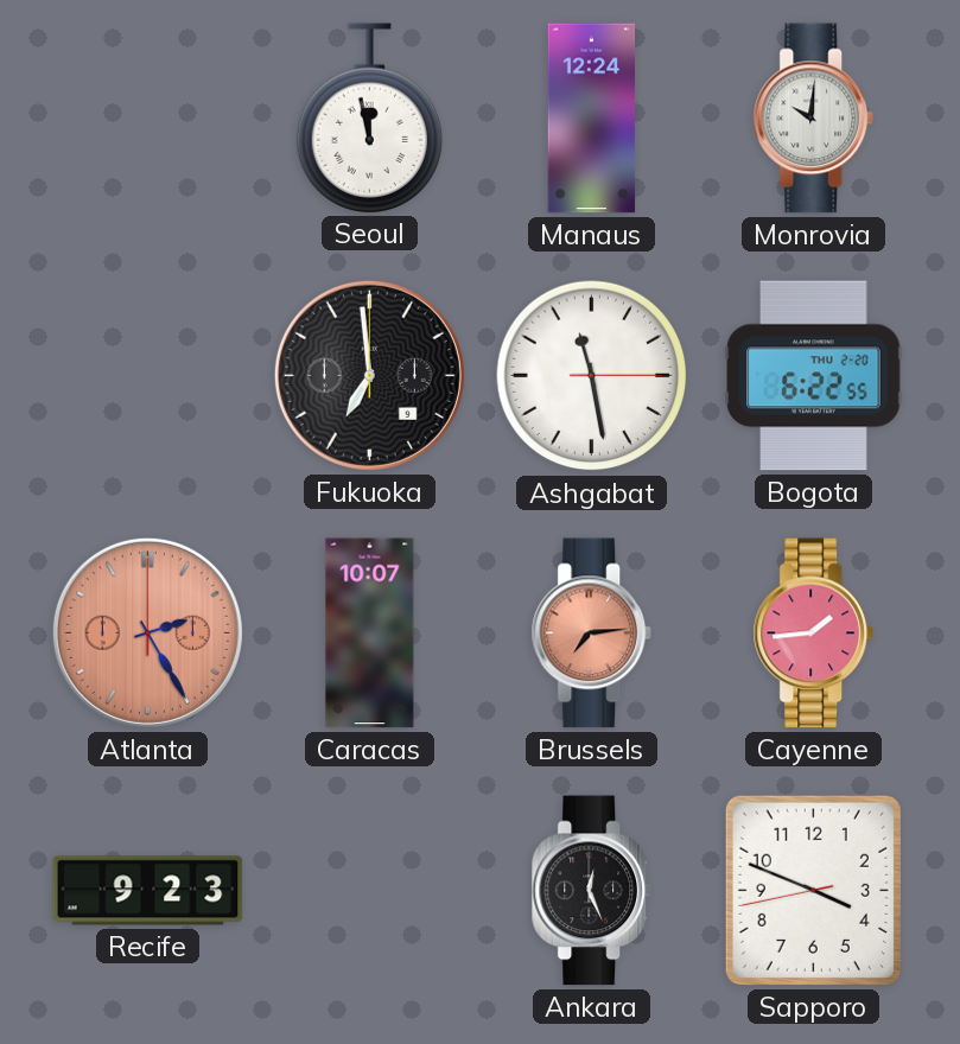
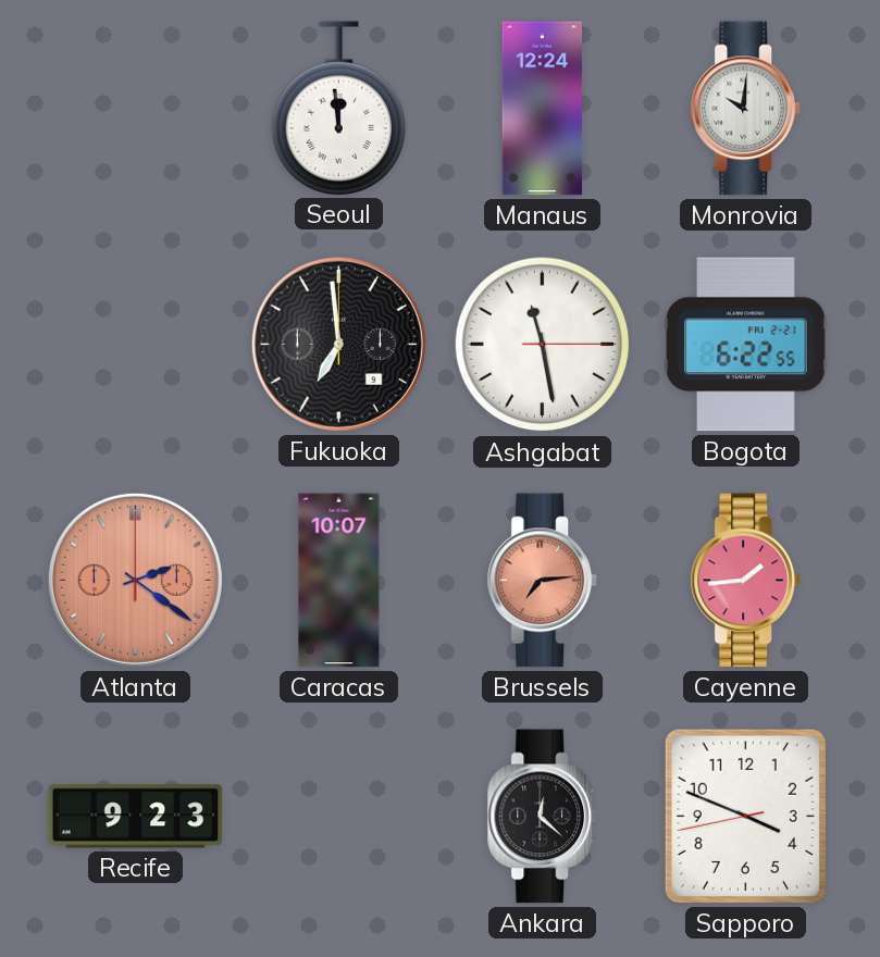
Seoul: 11:58 -> 11:59 (338, 108)
Bogota date: THU 2-20 -> FRI 2-21 (746, 345)
Atlanta: 2:25 -> 2:21 (135, 580)
Ankara: 12:26 -> 12:22 (542, 817)
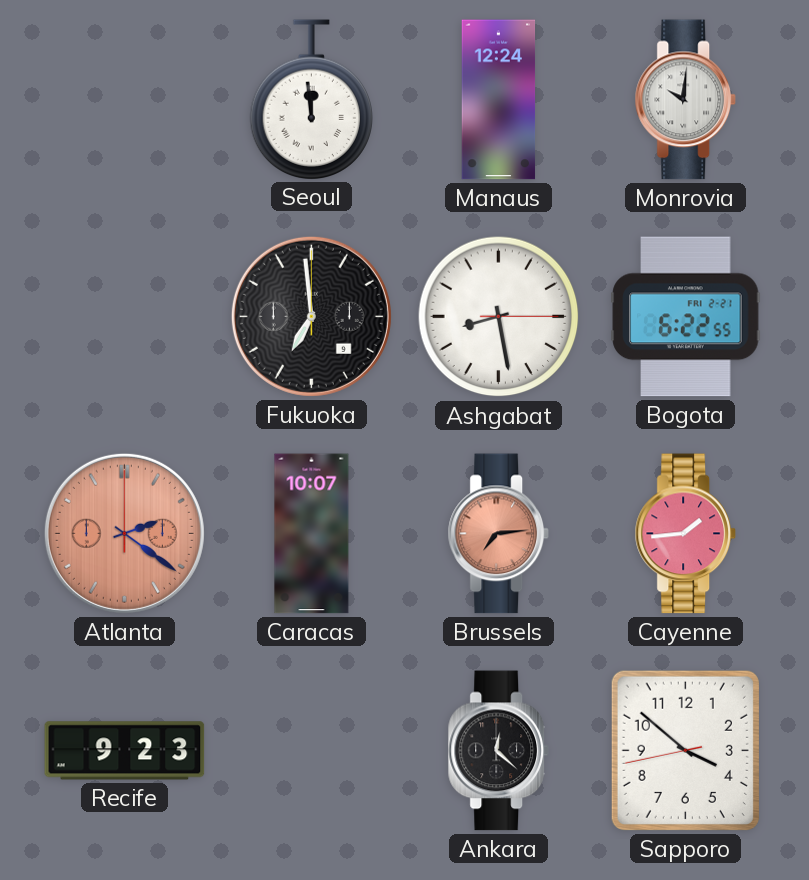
Ashgabat: 11:28 -> 8:28 (499, 317)
Sapporo: 3:48 -> 3:51 (685, 750)
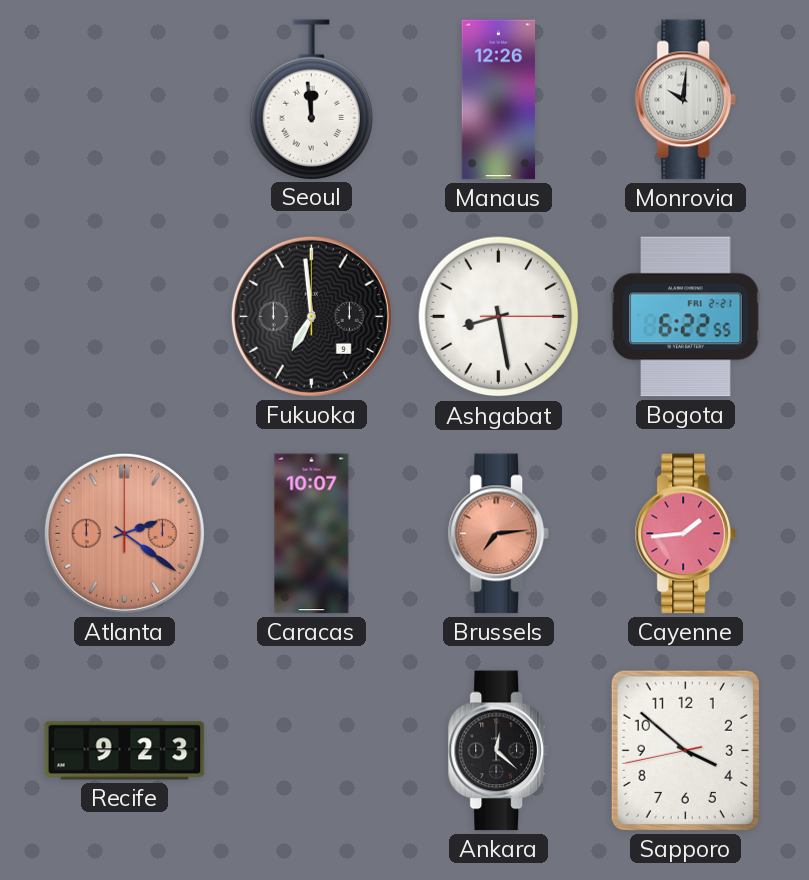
Manaus: 12:24 -> 12:26 (499, 100)
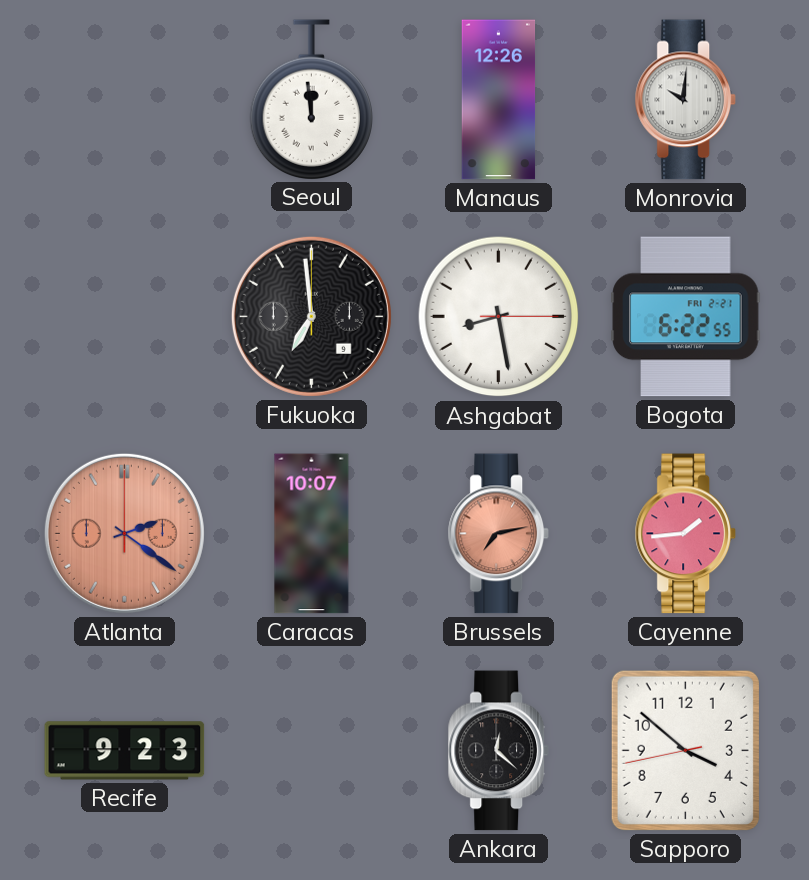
Brussels: 7:14 -> 7:13 (498, 534)
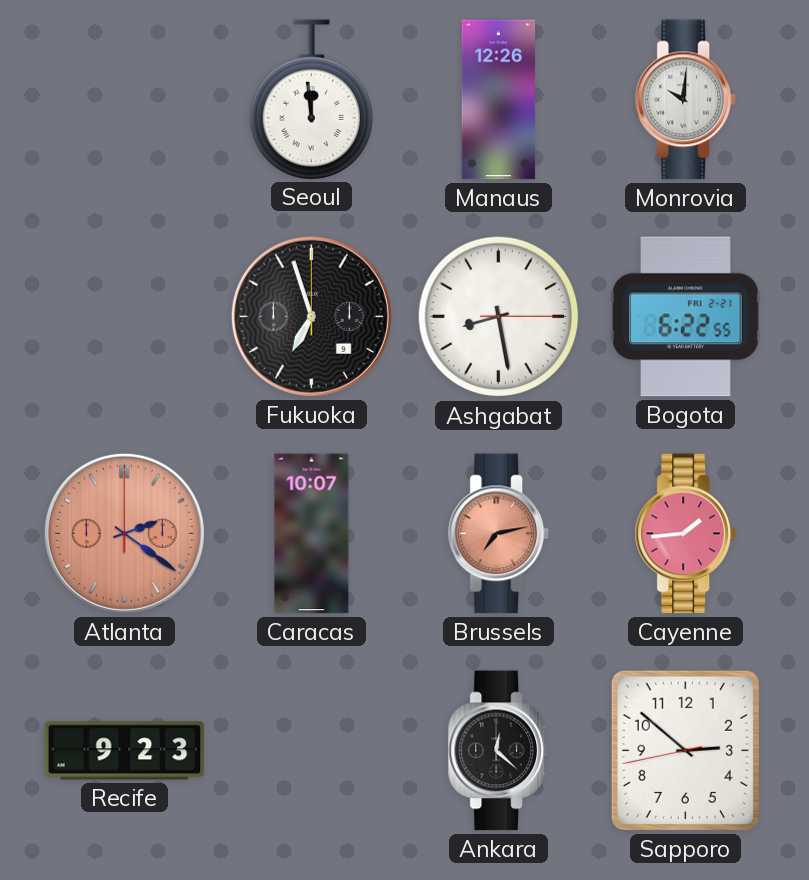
Fukuoka: 6:59 -> 6:57 (311, 316)
Sapporo: 3:51 -> 2:51 (685, 750)
